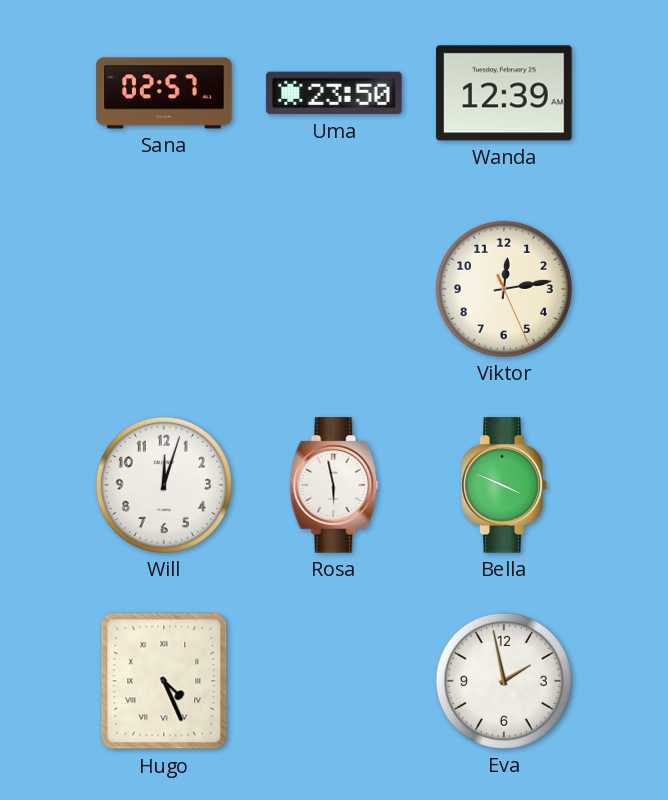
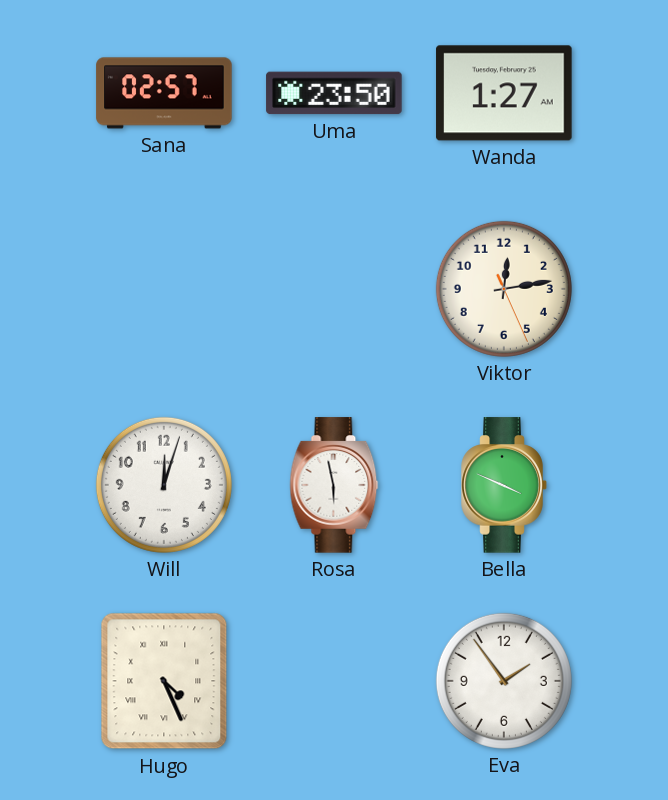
Wanda: 12:39 -> 1:27 (504, 93)
Eva: 1:58 -> 1:54 (504, 681)
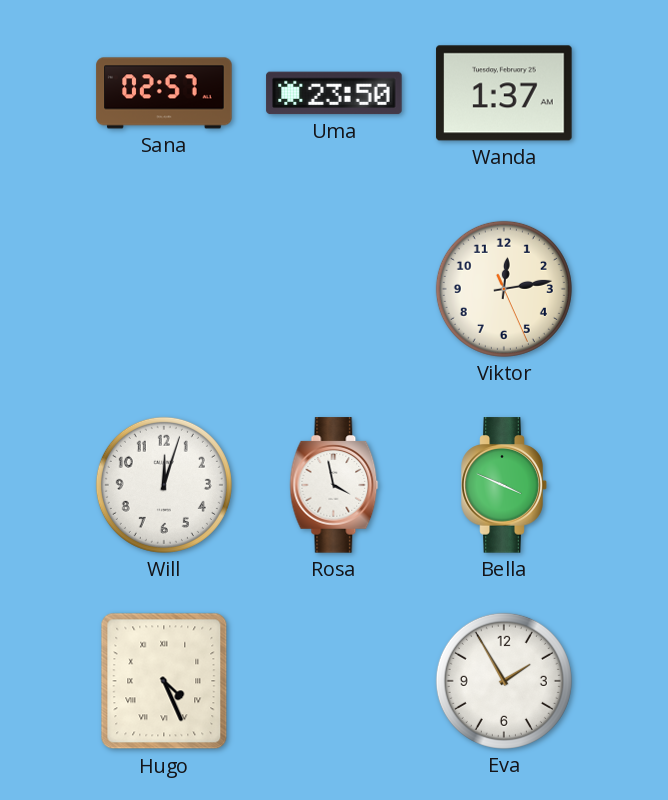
Wanda: 1:27 -> 1:37 (504, 93)
Rosa: 5:58 -> 3:58 (334, 485)
Eva: 1:54 -> 1:55 (504, 681)
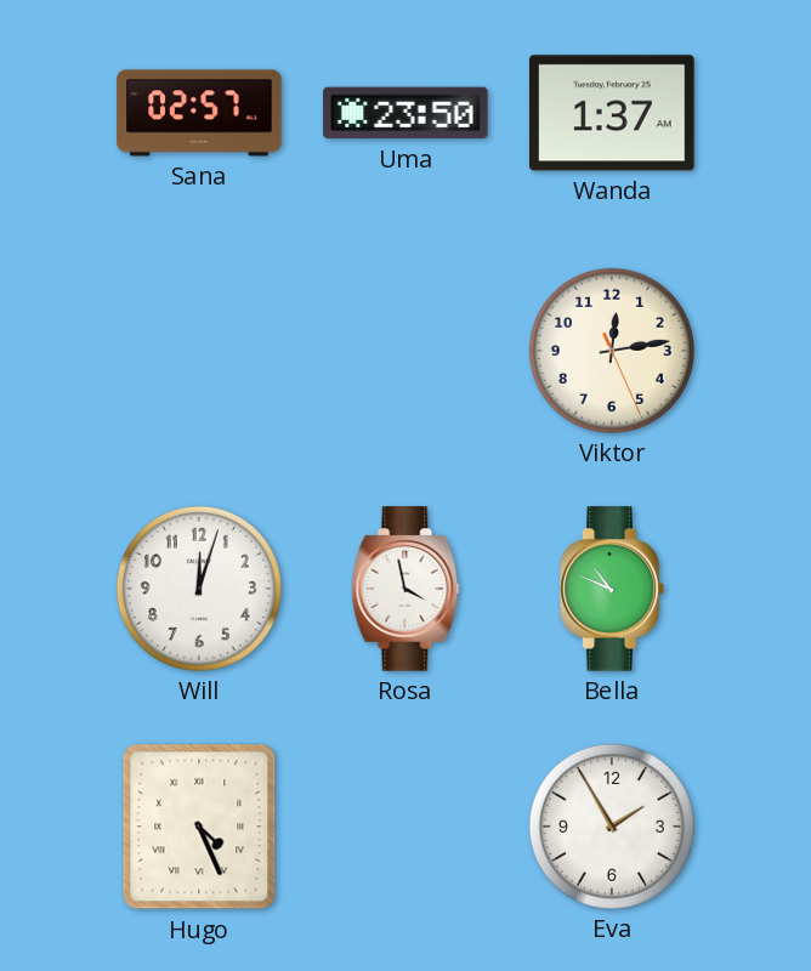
Bella: 3:49 -> 10:49 (612, 589)
